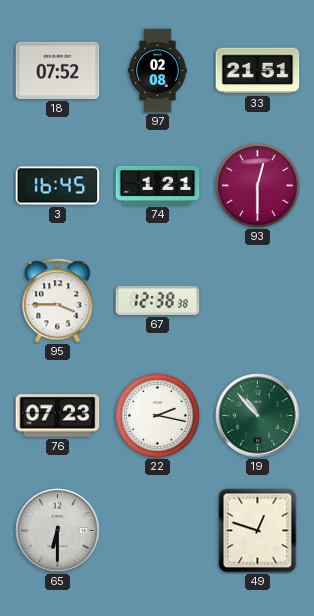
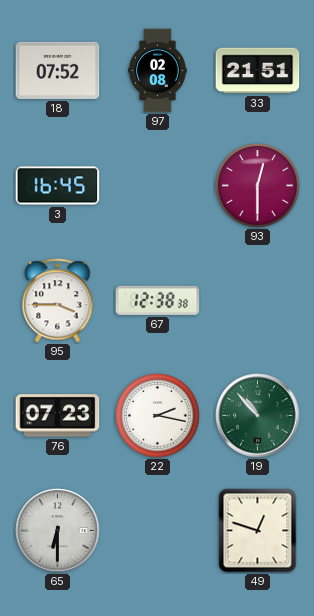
74: 1:21 -> none (158, 185)
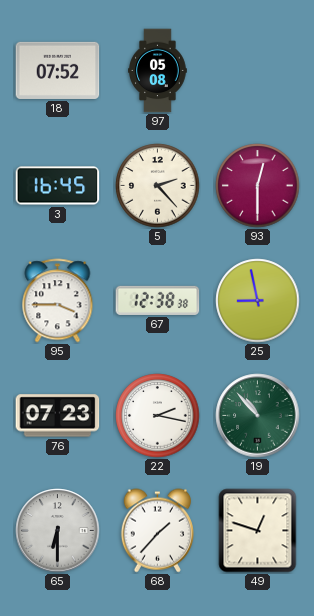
97: 02:08 -> 05:08 (158, 71)
33: 21:51 -> none (258, 71)
5: none -> 2:23 (158, 186)
25: none -> 8:58 (258, 301)
68: none -> 1:37 (157, 531)
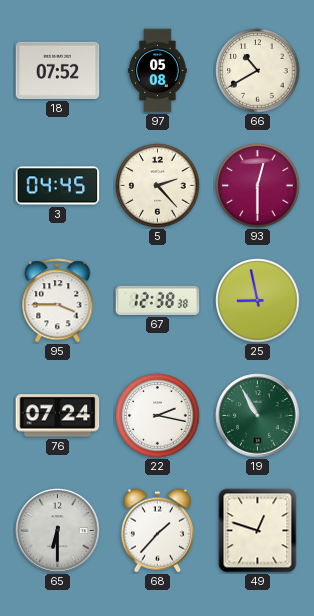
66: none -> 10:40 (258, 71)
3: 16:45 -> 04:45 (58, 186)
76: 07:23 -> 07:24 (58, 416)
19: 10:53 -> 10:55 (258, 416)
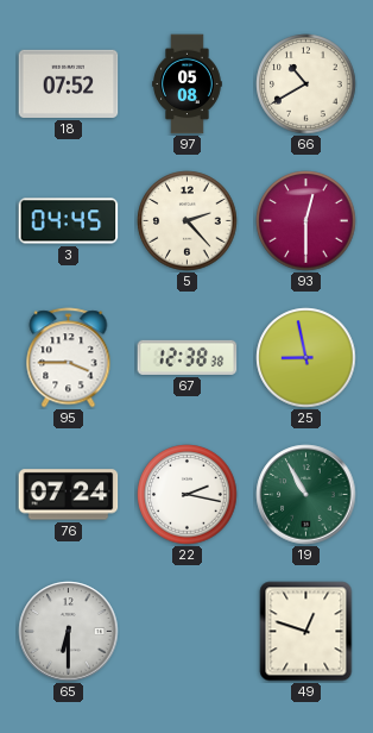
68: 1:37 -> none (157, 531)
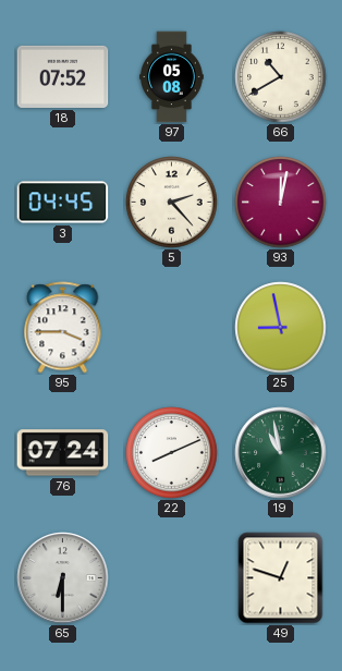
93: 12:30 -> 12:02 (281, 203)
67: 12:38 -> none (188, 357)
22: 2:17 -> 8:11 (172, 453)
19: 10:55 -> 10:58 (281, 453)
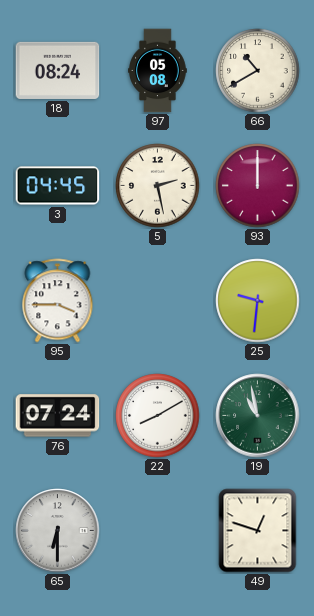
18: 07:52 -> 08:24 (58, 70)
5: 2:23 -> 2:28 (158, 186)
93: 12:02 -> 12:00 (258, 186)
25: 8:58 -> 9:31 (258, 301)
22: 8:11 -> 8:10 (158, 416)
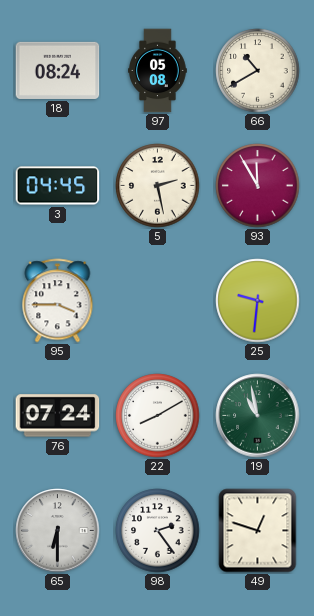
93: 12:00 -> 11:55 (258, 186)
98: none -> 2:24 (158, 531)
